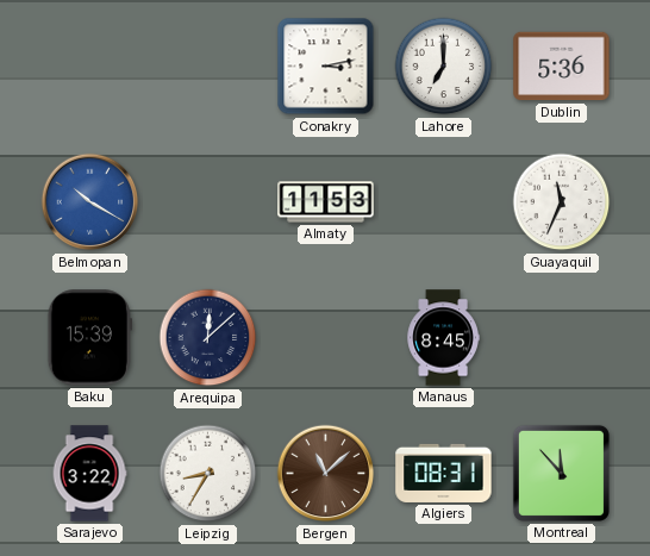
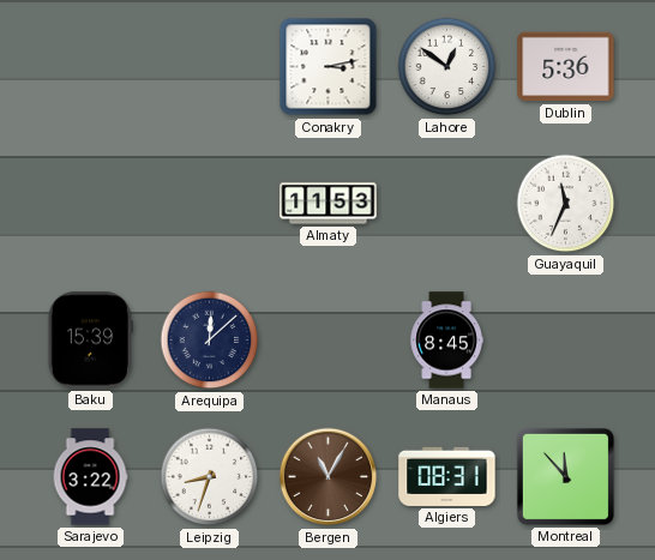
Lahore: 7:00 -> 12:51 (447, 67)
Belmopan: 10:20 -> none (90, 202)
Leipzig: 8:35 -> 8:33 (210, 477)
Bergen: 11:08 -> 11:05 (329, 477)
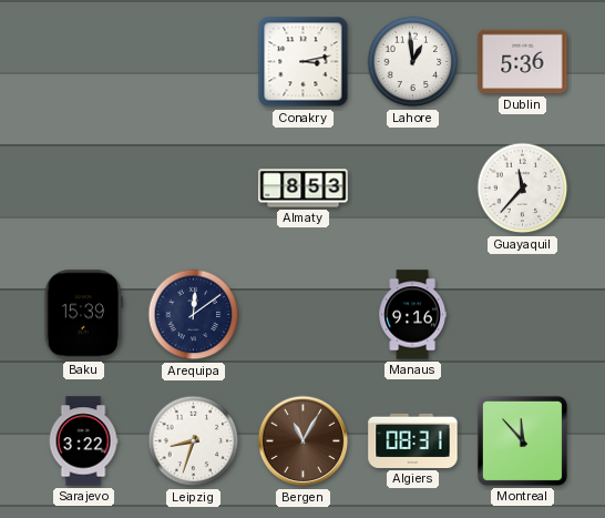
Lahore: 12:51 -> 12:59 (413, 62)
Almaty: 11:53 -> 8:53 (304, 189)
Guayaquil: 11:34 -> 11:37 (523, 189)
Arequipa: 12:08 -> 12:09 (194, 315)
Manaus: 8:45 -> 9:16 (412, 315)
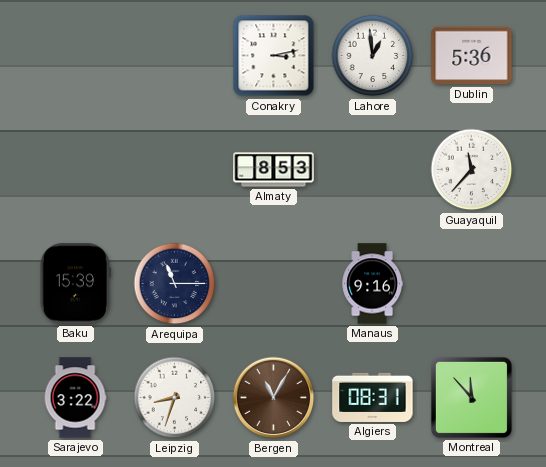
Arequipa: 12:09 -> 11:15 (175, 284)
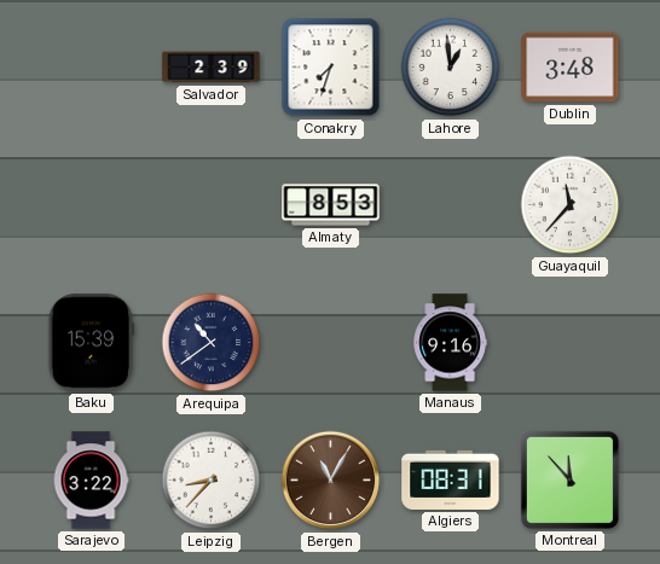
Salvador: none -> 2:39 (212, 68)
Conakry: 3:13 -> 7:33 (331, 68)
Dublin: 5:36 -> 3:48 (571, 68)
Arequipa: 11:15 -> 10:39 (212, 343)
Leipzig: 8:33 -> 8:37 (212, 481)
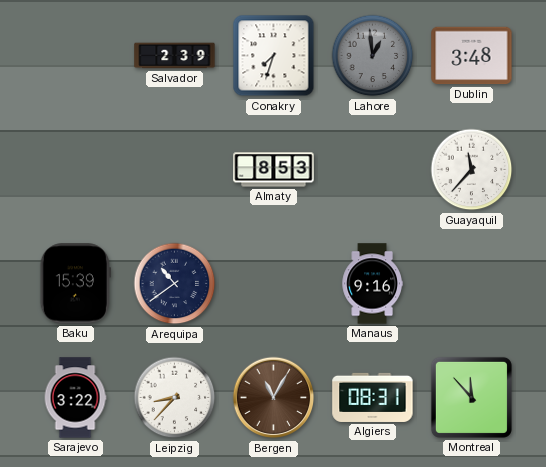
Lahore dial: white -> grey (373, 56)
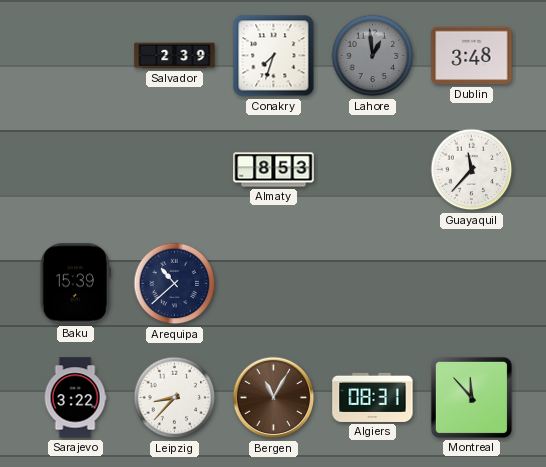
Arequipa: 10:39 -> 10:38 (175, 284)
Manaus: 9:16 -> none (372, 284)
